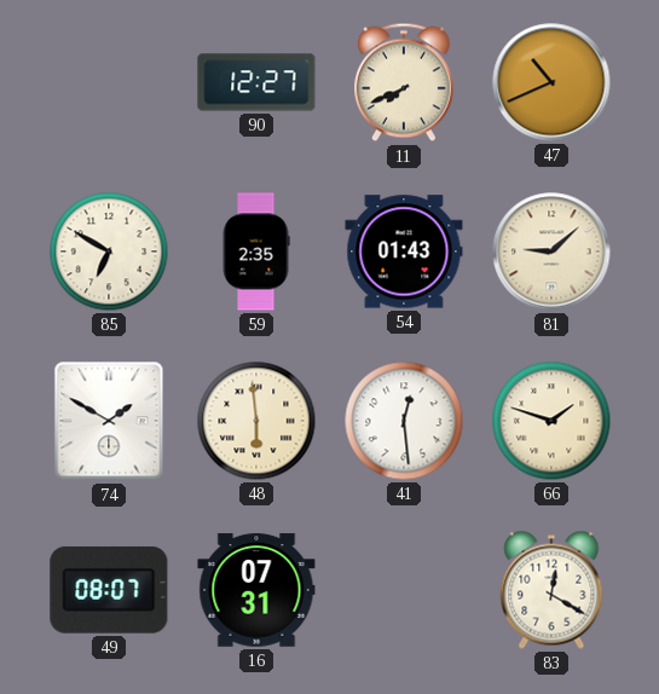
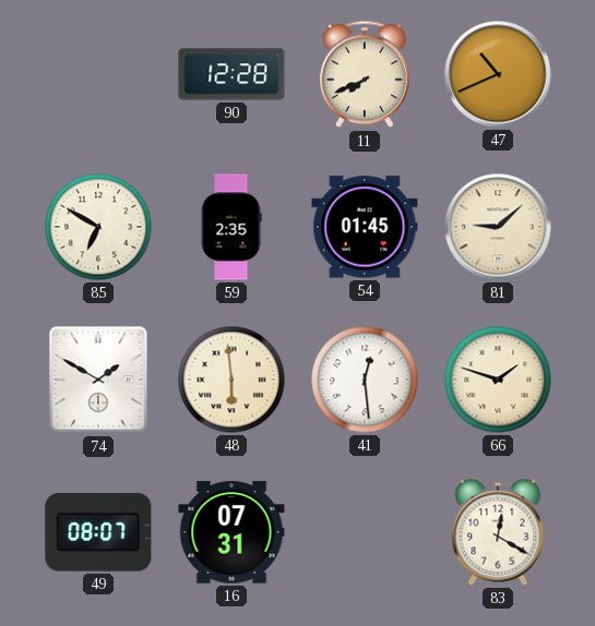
90: 12:27 -> 12:28 (231, 74)
54: 01:43 -> 01:45 (365, 227)
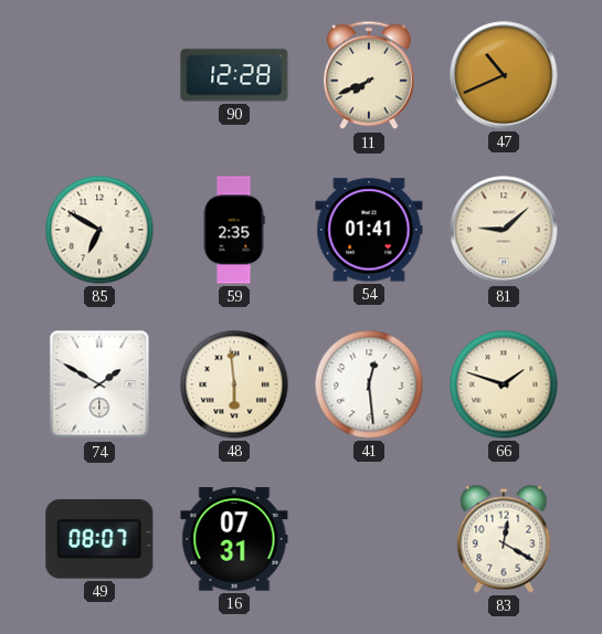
54: 01:45 -> 01:41 (369, 230)
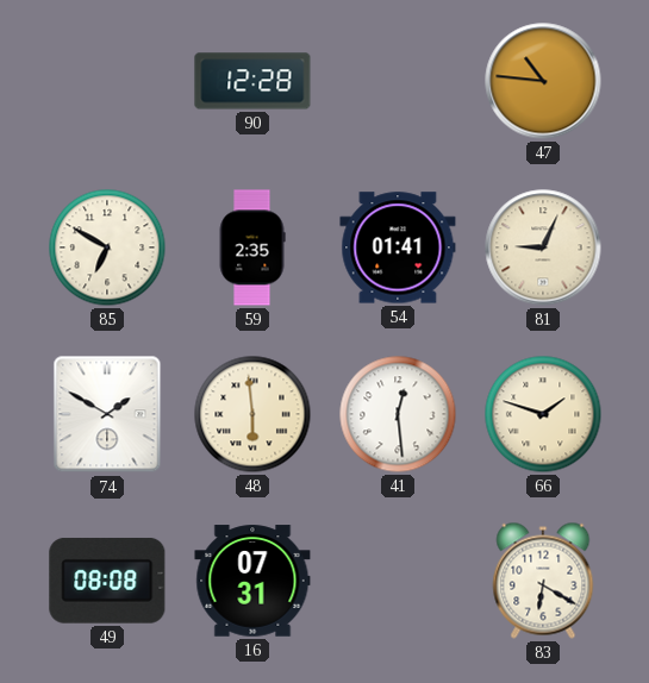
11: 7:41 -> none (370, 75)
47: 10:41 -> 10:46 (543, 81)
81: 9:08 -> 9:04 (543, 247)
49: 08:07 -> 08:08 (107, 581)
83: 12:20 -> 6:20 (543, 581)
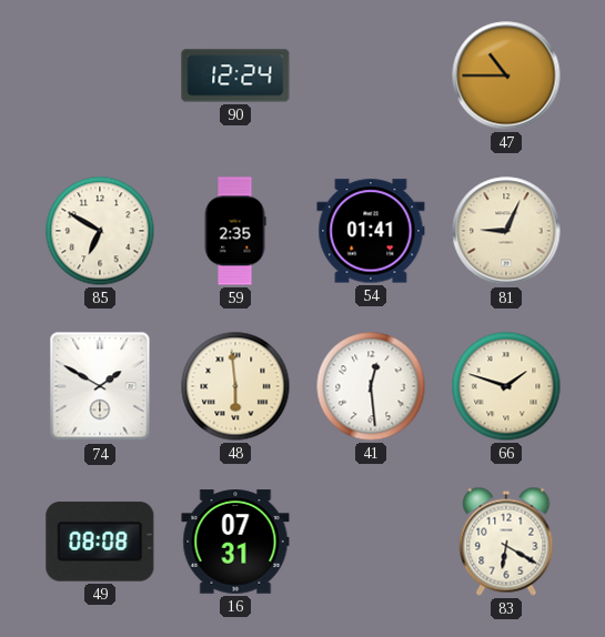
90: 12:28 -> 12:24 (235, 75)
47: 10:46 -> 10:45 (506, 75)
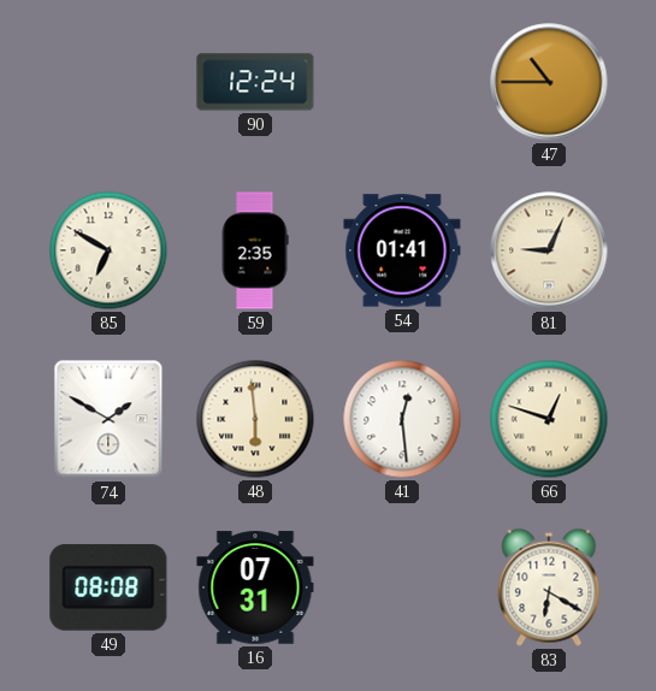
66: 1:48 -> 12:48 (549, 419)
